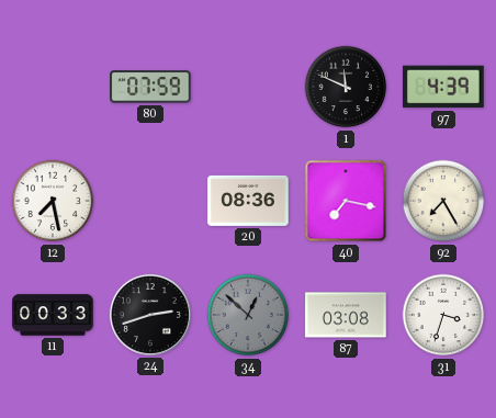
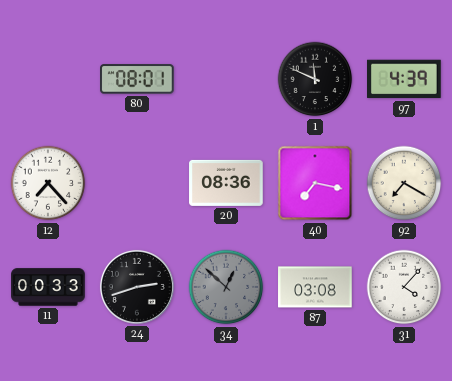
80: 07:59 -> 08:01 (138, 79)
12: 7:28 -> 7:23 (48, 183)
92: 7:25 -> 7:20 (404, 183)
31: 3:33 -> 4:07 (404, 287)
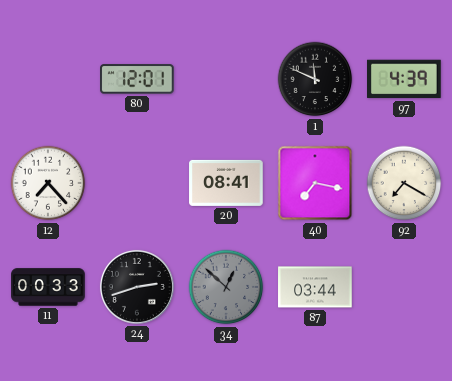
80: 08:01 -> 12:01 (138, 79)
20: 08:36 -> 08:41 (226, 183)
87: 03:08 -> 03:44 (315, 287)
31: 4:07 -> none (404, 287)
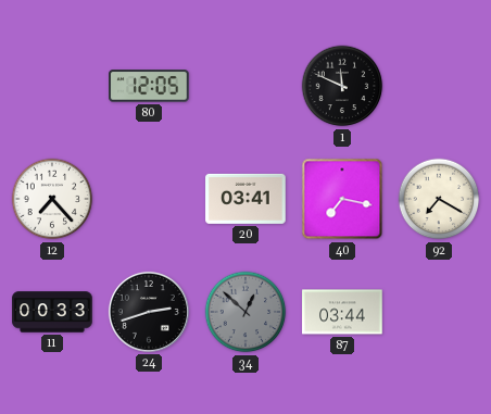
80: 12:01 -> 12:05 (150, 86)
97: 4:39 -> none (405, 79)
20: 08:41 -> 03:41 (246, 199)
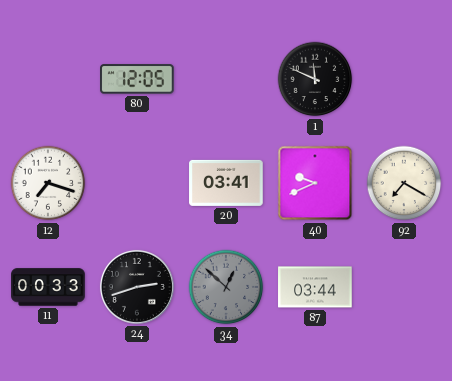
12: 7:23 -> 7:18 (48, 183)
40: 7:17 -> 9:41 (315, 183)
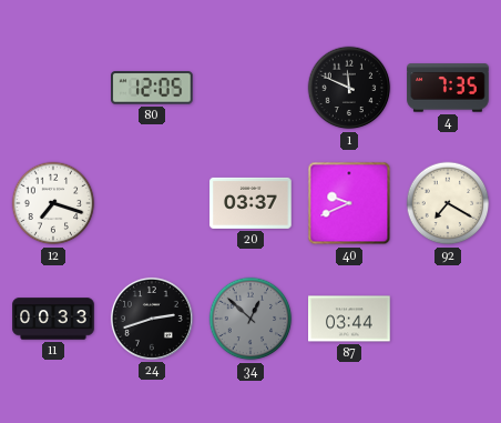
4: none -> 7:35 (448, 88)
20: 03:41 -> 03:37 (250, 203)
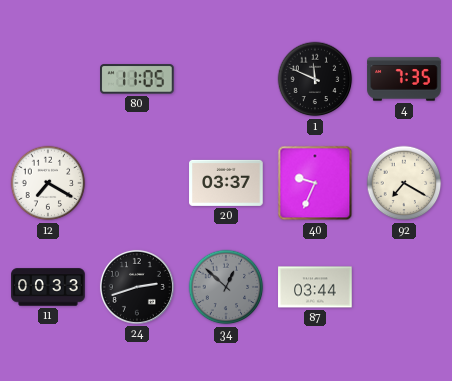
80: 12:05 -> 11:05 (138, 79)
12: 7:18 -> 7:20 (48, 183)
40: 9:41 -> 9:34 (315, 183)
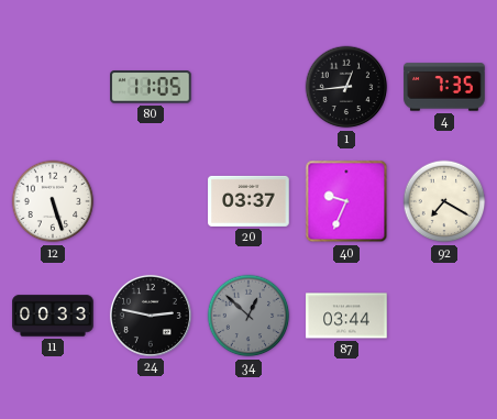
1: 11:49 -> 12:44 (346, 87)
12: 7:20 -> 5:27 (53, 201)
24: 2:42 -> 2:47 (151, 316)
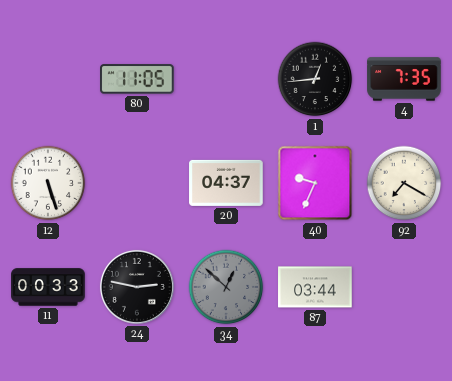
20: 03:37 -> 04:37 (226, 183)
